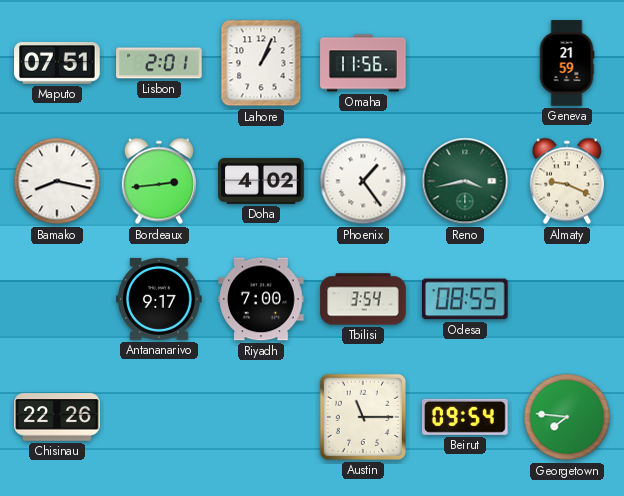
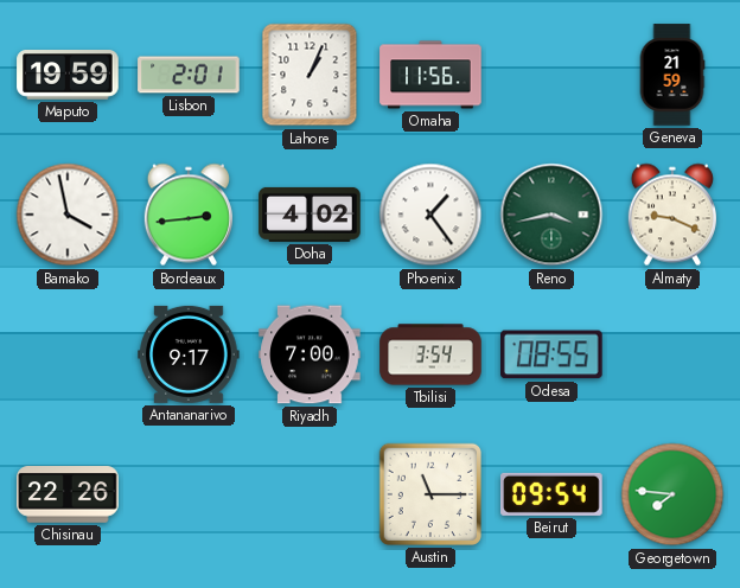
Maputo: 07:51 -> 19:59 (68, 75)
Bamako: 8:17 -> 3:58 (68, 215)
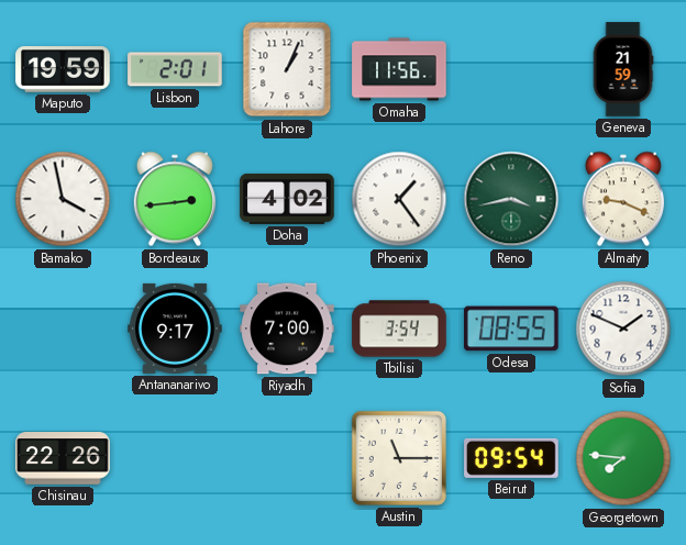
Sofia: none -> 1:49 (623, 329)
